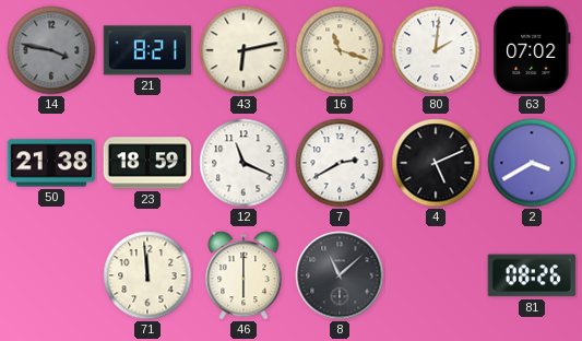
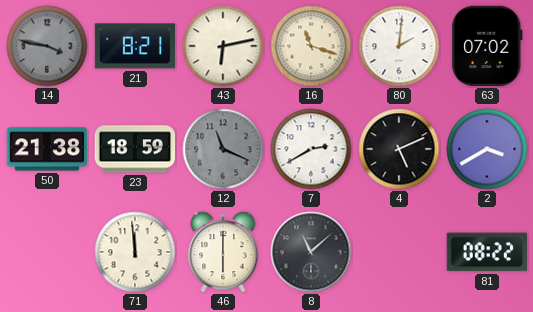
12 dial: white -> grey (223, 149)
81: 08:26 -> 08:22 (486, 252)
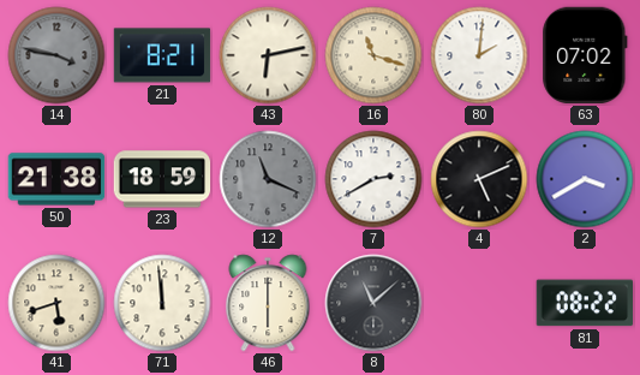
41: none -> 5:42 (56, 303)
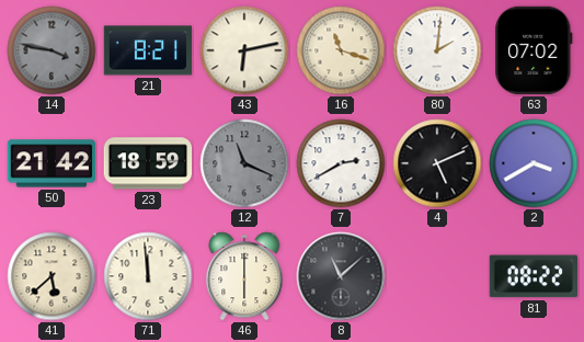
50: 21:38 -> 21:42 (51, 163)
41: 5:42 -> 5:38 (51, 276)
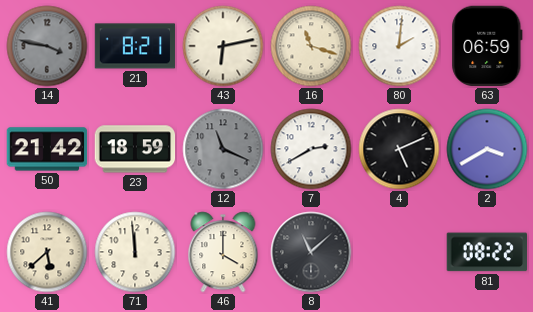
63: 07:02 -> 06:59 (487, 46)
46: 6:00 -> 4:00 (223, 252)
